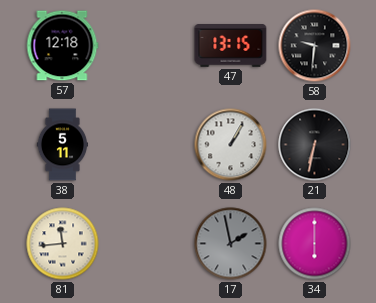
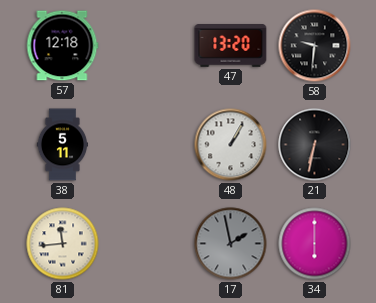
47: 13:15 -> 13:20 (231, 46)
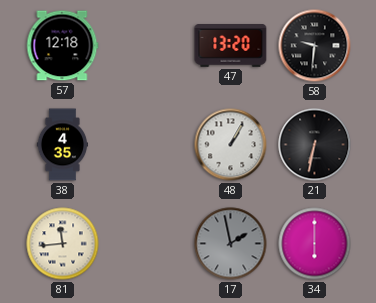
38: 5:11 -> 4:35 (62, 145)
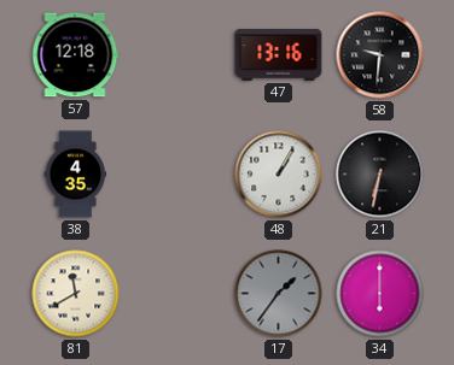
47: 13:20 -> 13:16 (279, 55)
81: 11:44 -> 11:40 (76, 294)
17: 1:58 -> 1:36 (279, 294)
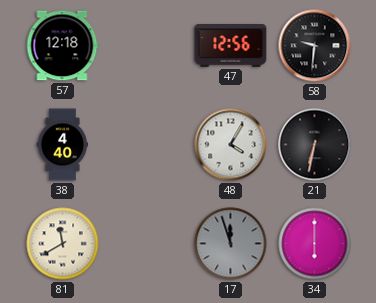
47: 13:16 -> 12:56 (231, 46)
38: 4:35 -> 4:40 (62, 145)
48: 1:05 -> 4:05 (231, 145)
17: 1:36 -> 11:57 (231, 244)
